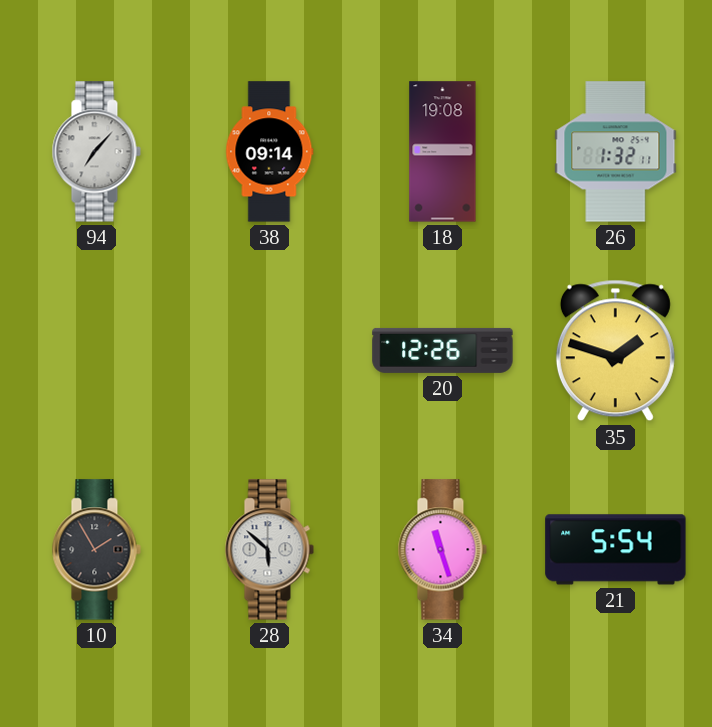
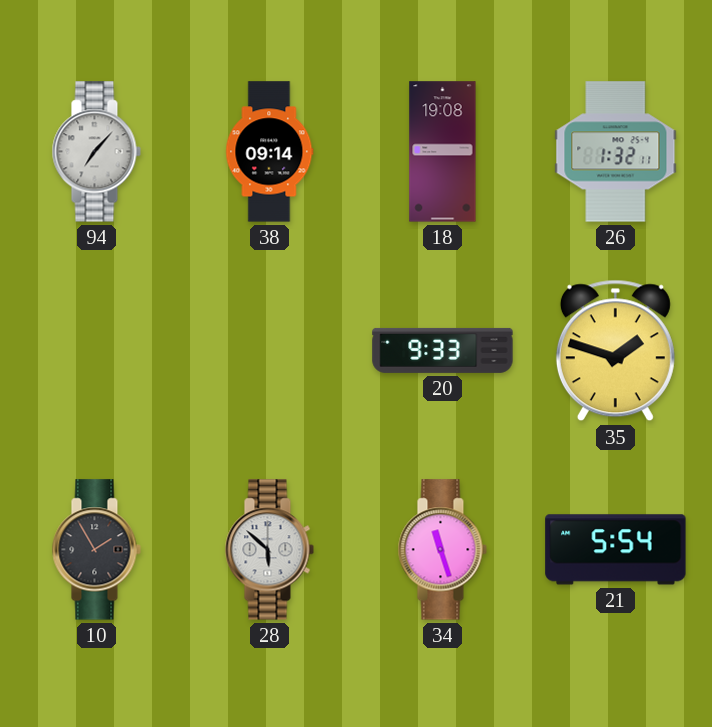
20: 12:26 -> 9:33 (443, 350)
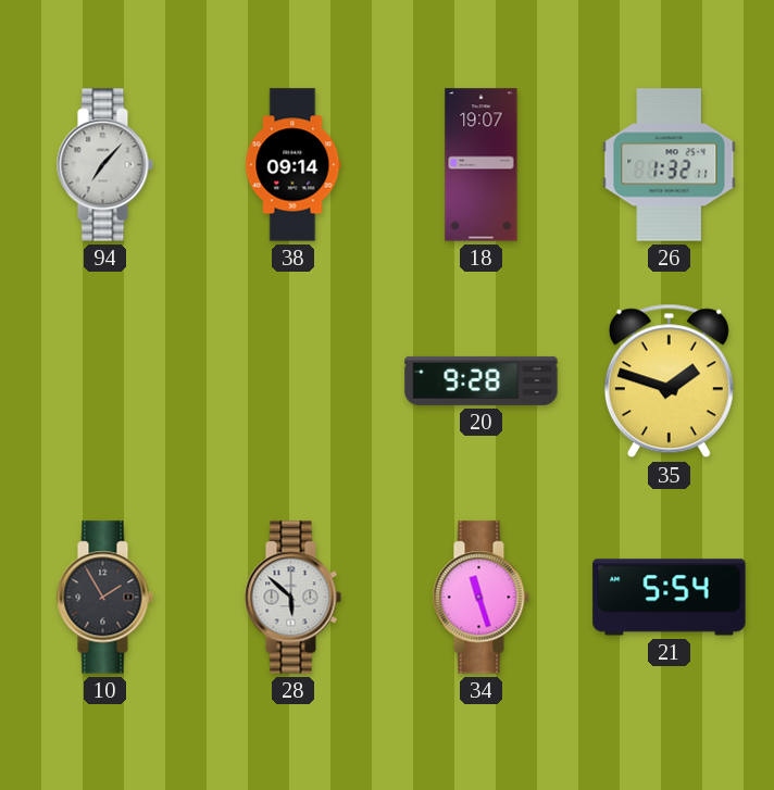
18: 19:08 -> 19:07 (482, 165)
20: 9:33 -> 9:28 (482, 380)
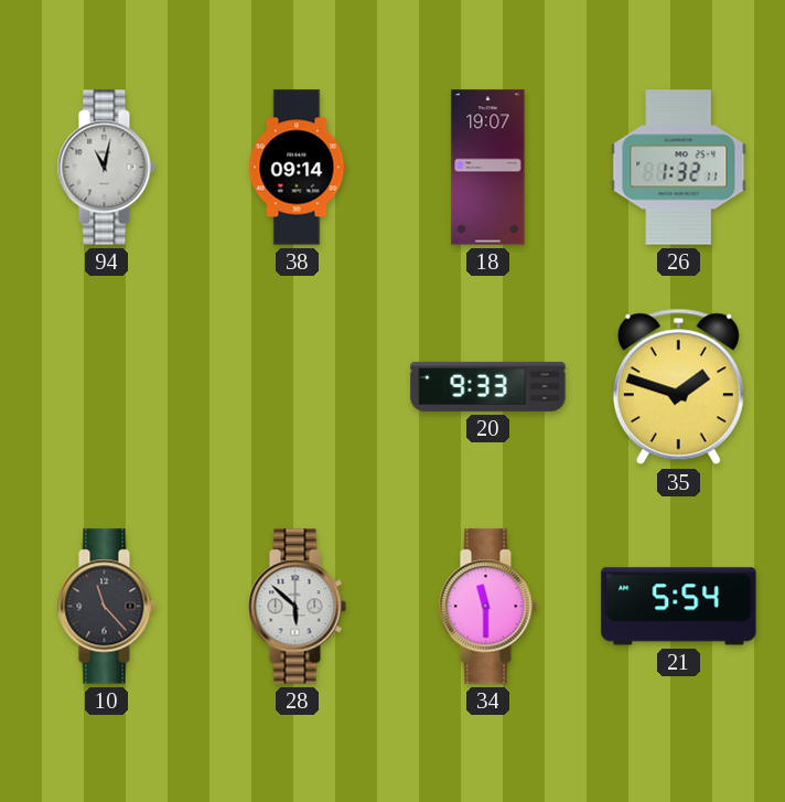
94: 7:07 -> 11:02 (106, 168)
20: 9:28 -> 9:33 (488, 386)
10: 1:55 -> 11:23 (106, 607)
34: 11:27 -> 11:30 (487, 607)
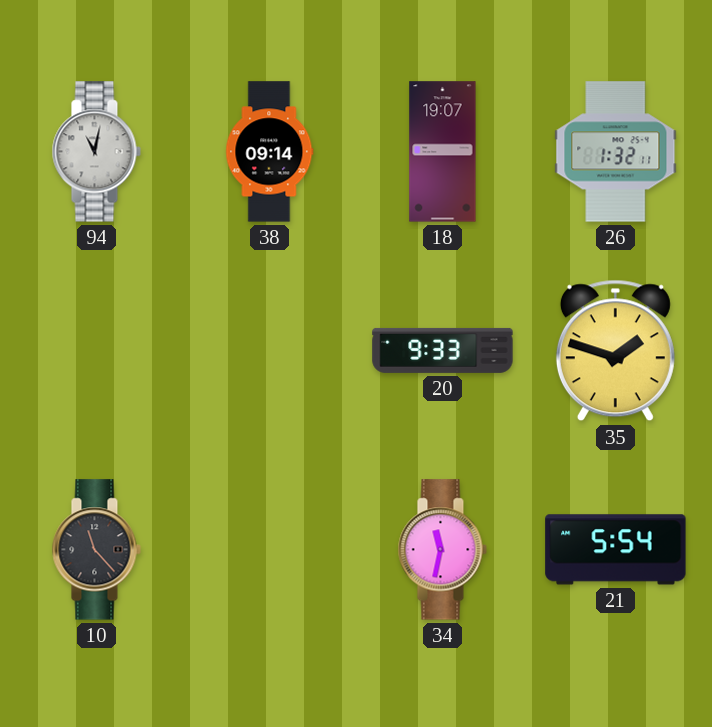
28: 5:52 -> none (297, 607)
34: 11:30 -> 11:32 (442, 550)
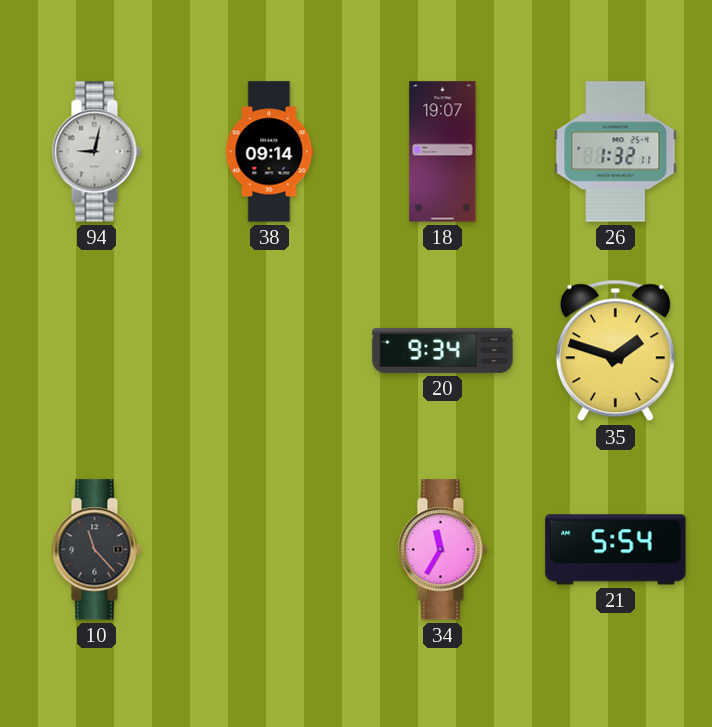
94: 11:02 -> 9:02 (96, 152)
20: 9:33 -> 9:34 (443, 350)
34: 11:32 -> 11:35 (442, 550)
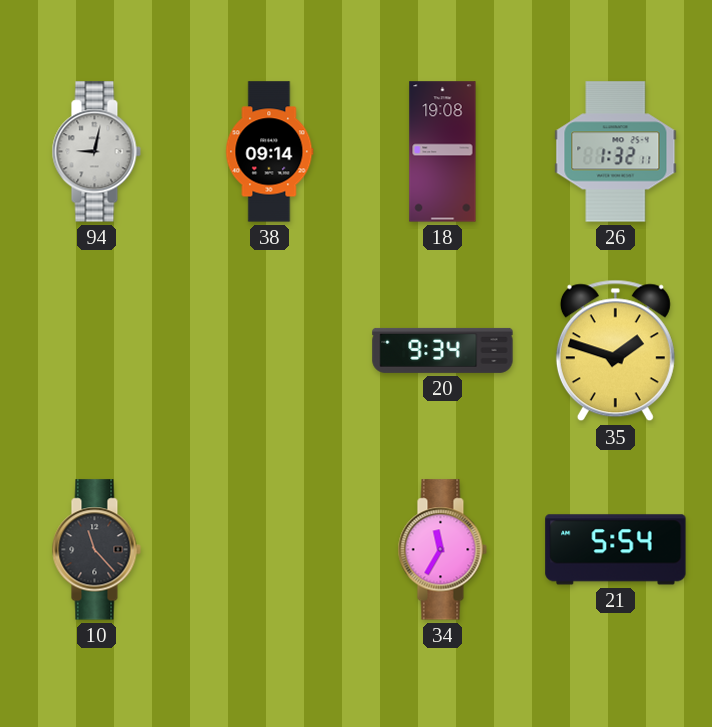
18: 19:07 -> 19:08 (443, 152)
